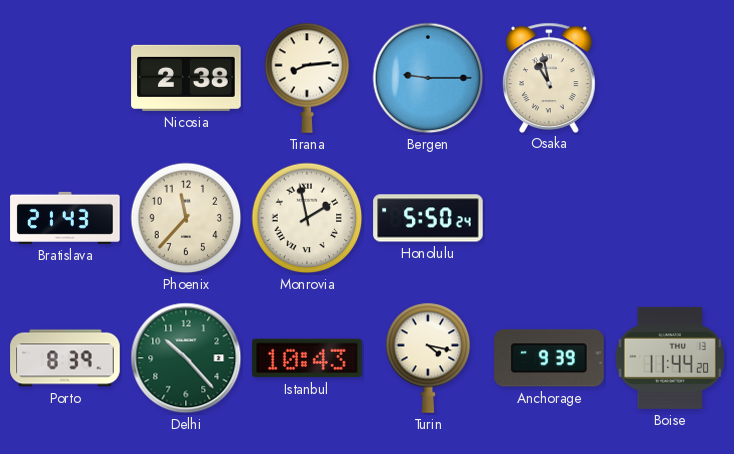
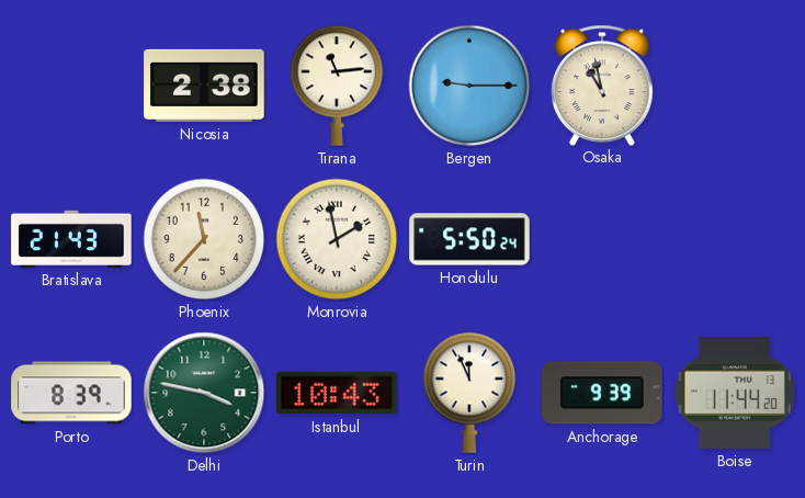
Tirana: 8:14 -> 11:14 (337, 86)
Delhi: 10:23 -> 3:47 (204, 393)
Turin: 4:17 -> 11:56 (469, 393)
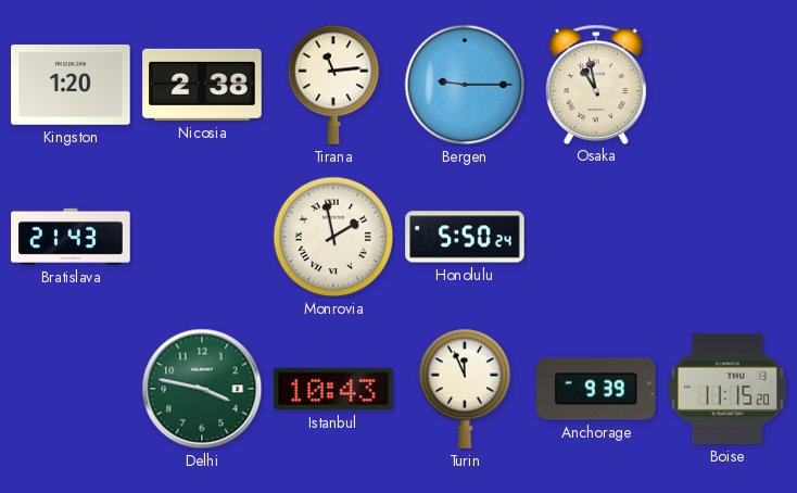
Kingston: none -> 1:20 (71, 85)
Phoenix: 11:37 -> none (204, 239)
Porto: 8:39 -> none (71, 393)
Boise: 11:44 -> 11:15 (728, 389)
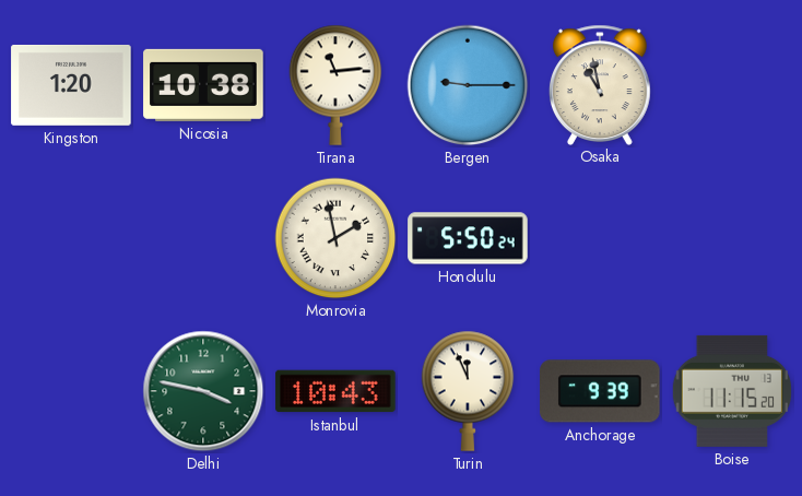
Nicosia: 2:38 -> 10:38 (203, 85)
Bratislava: 21:43 -> none (71, 237)
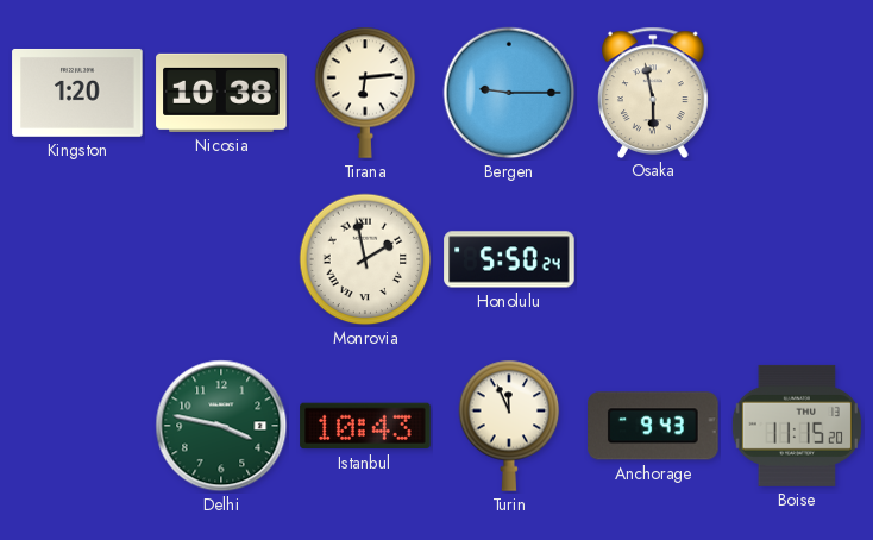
Tirana: 11:14 -> 6:14 (365, 93)
Osaka: 10:58 -> 5:58 (654, 92)
Anchorage: 9:39 -> 9:43 (653, 426)
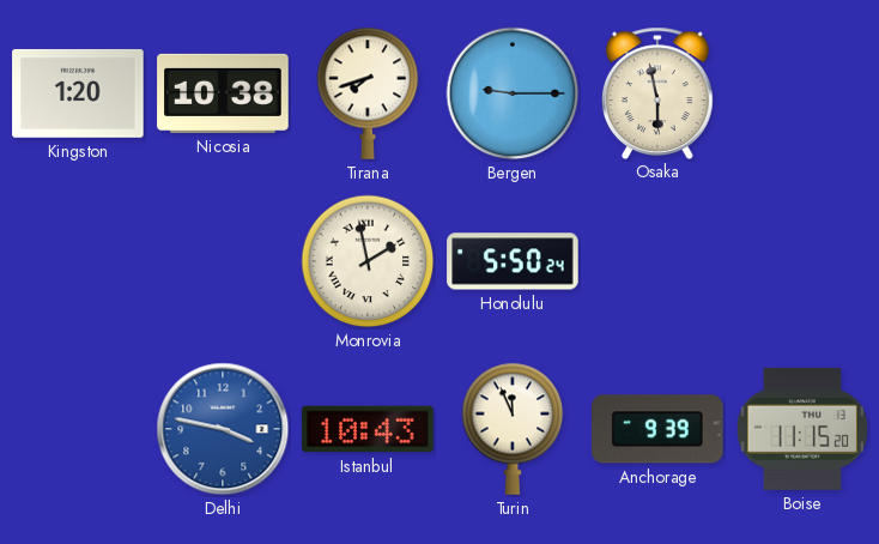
Tirana: 6:14 -> 7:42 (368, 93)
Delhi dial: green -> blue (223, 429)
Anchorage: 9:43 -> 9:39 (657, 429)
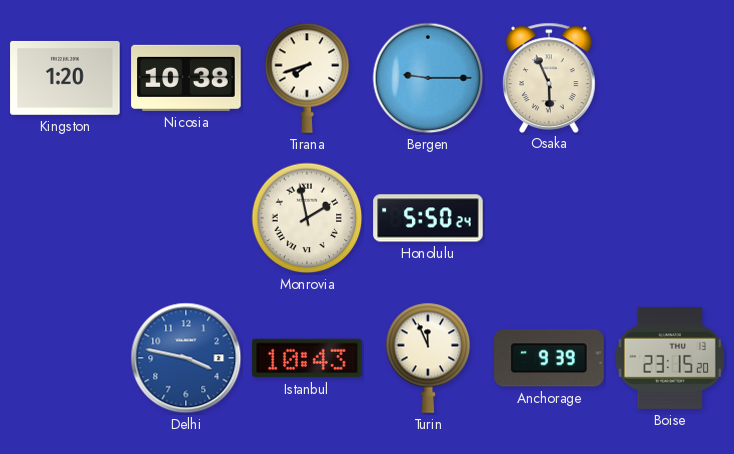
Osaka: 5:58 -> 5:56 (550, 77)
Boise: 11:15 -> 23:15 (670, 358)
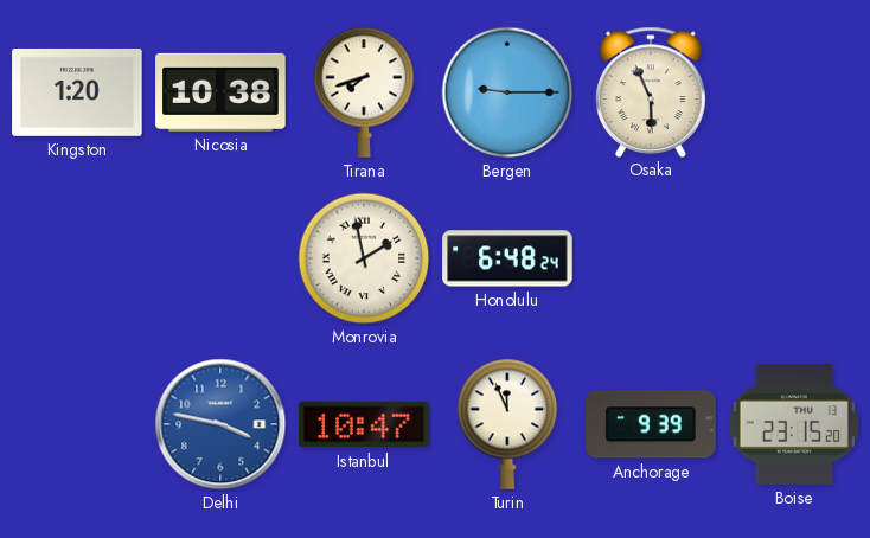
Honolulu: 5:50 -> 6:48 (507, 258)
Istanbul: 10:43 -> 10:47 (364, 424)
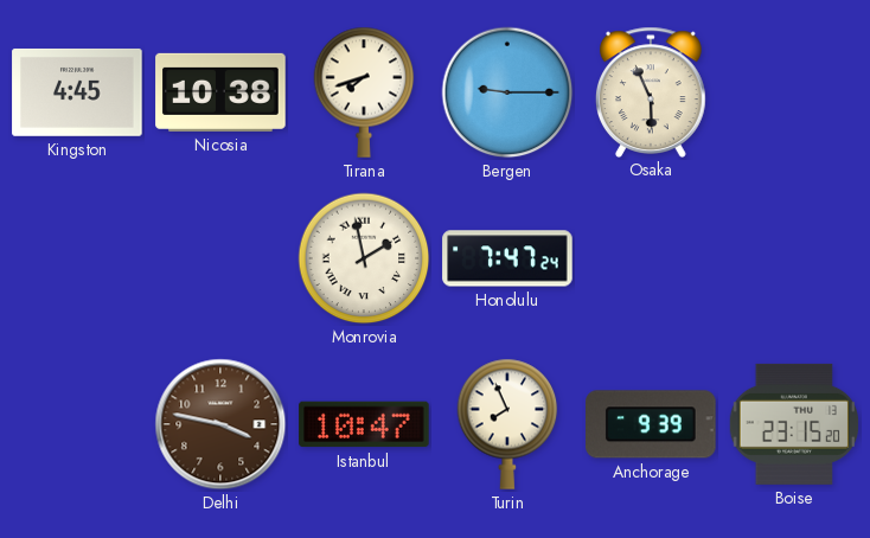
Kingston: 1:20 -> 4:45 (77, 92)
Honolulu: 6:48 -> 7:47 (507, 258)
Delhi dial: blue -> brown (220, 424)
Turin: 11:56 -> 7:56 (507, 424)
